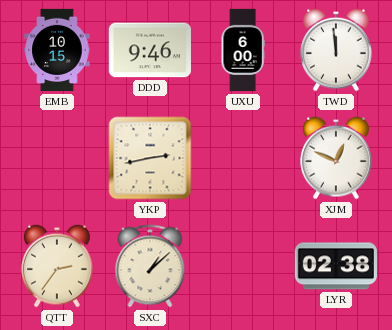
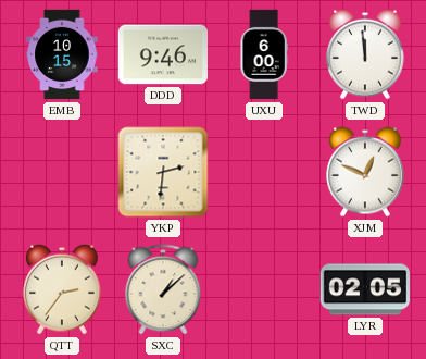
YKP: 2:43 -> 2:31 (163, 172)
LYR: 02:38 -> 02:05 (365, 289)
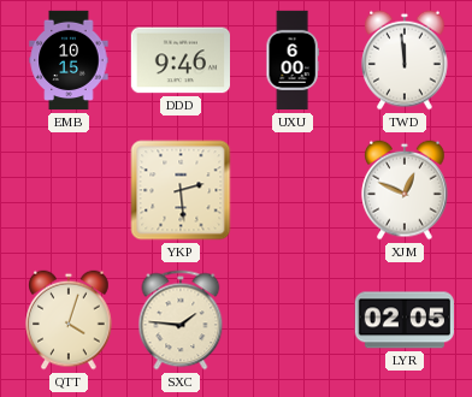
YKP: 2:31 -> 2:29 (181, 190)
QTT: 2:36 -> 4:03 (69, 320)
SXC: 1:08 -> 1:46 (181, 320)
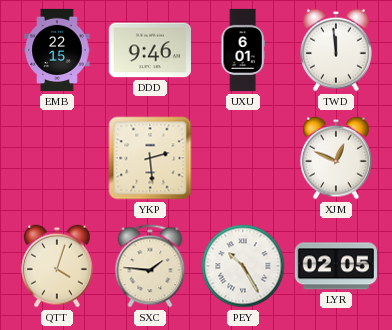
EMB: 10:15 -> 22:15 (57, 50)
UXU: 6:00 -> 6:01 (243, 50)
PEY: none -> 10:25 (243, 266)
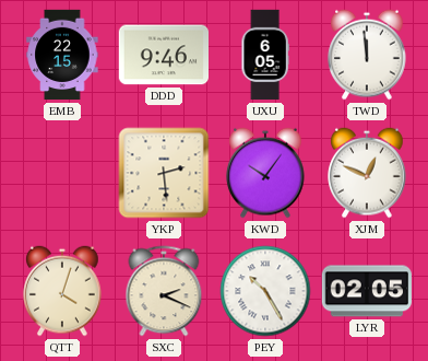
UXU: 6:01 -> 6:05 (265, 55)
KWD: none -> 10:06 (265, 173)
SXC: 1:46 -> 2:19 (164, 291)
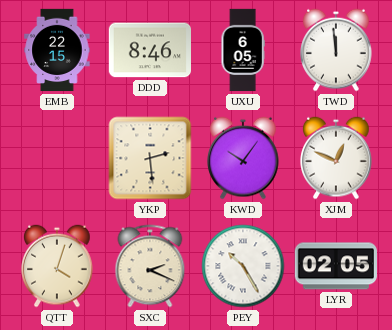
DDD: 9:46 -> 8:46 (149, 50)
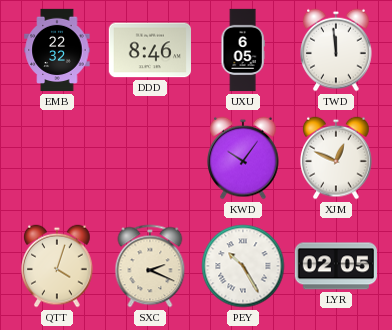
EMB: 22:15 -> 22:32 (57, 50)
YKP: 2:29 -> none (150, 158)
